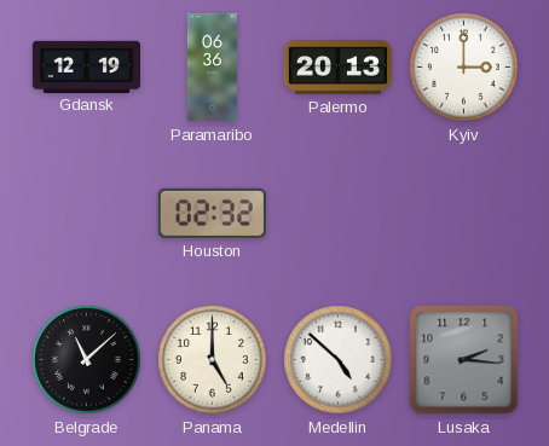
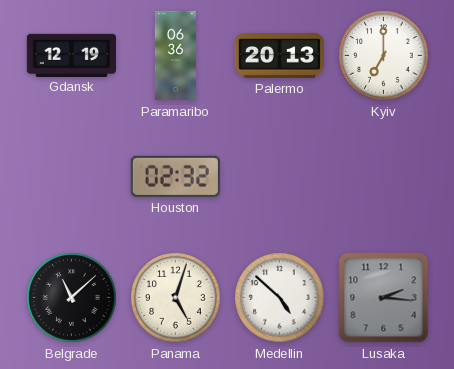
Kyiv: 3:00 -> 7:00 (384, 56)
Panama: 5:00 -> 5:03 (176, 298)
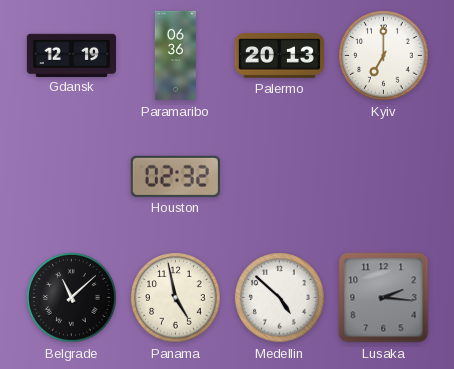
Panama: 5:03 -> 4:58 (176, 298)
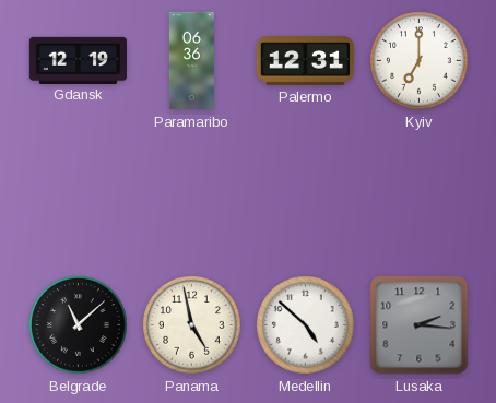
Palermo: 20:13 -> 12:31 (305, 61)
Houston: 02:32 -> none (175, 176)
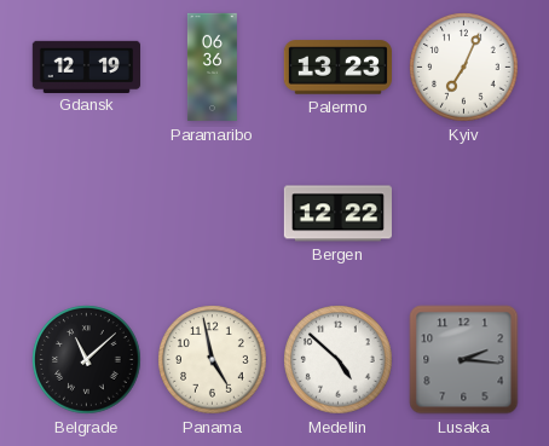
Palermo: 12:31 -> 13:23 (337, 68)
Kyiv: 7:00 -> 7:04 (464, 68)
Bergen: none -> 12:22 (337, 214)
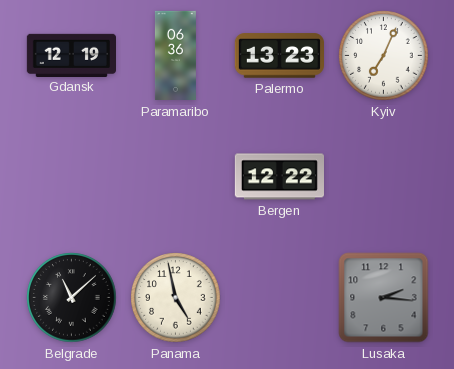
Medellin: 4:52 -> none (339, 360)
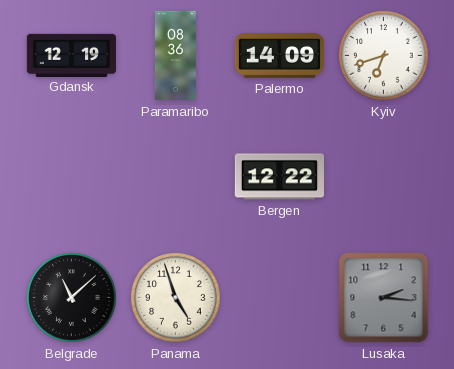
Paramaribo: 06:36 -> 08:36 (175, 56)
Palermo: 13:23 -> 14:09 (279, 56)
Kyiv: 7:04 -> 6:42 (384, 56)
Panama: 4:58 -> 4:57 (176, 298)
